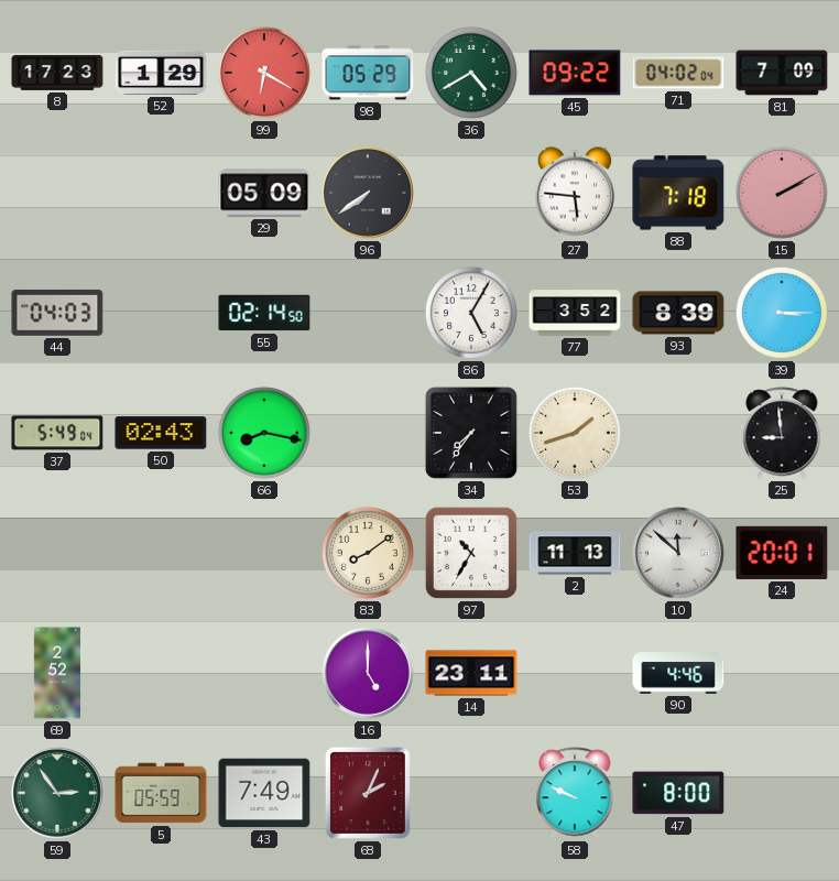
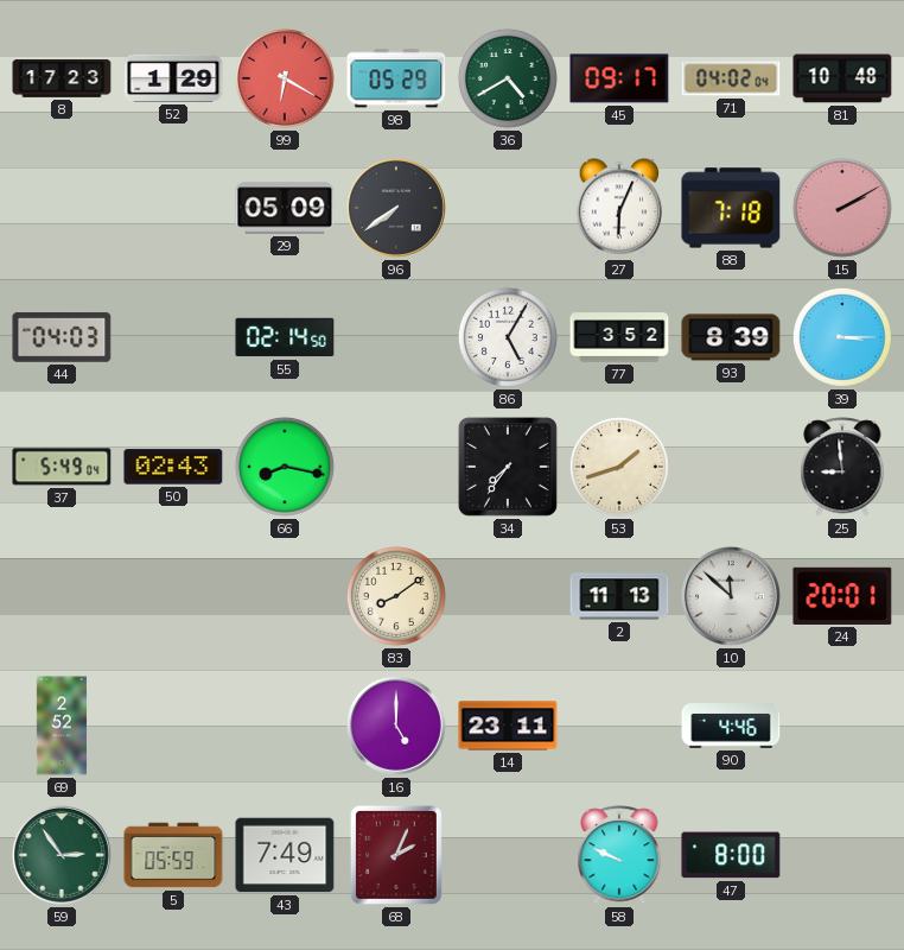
45: 09:22 -> 09:17 (619, 78)
81: 7:09 -> 10:48 (842, 78)
27: 5:46 -> 6:04 (619, 208)
97: 10:35 -> none (471, 553)
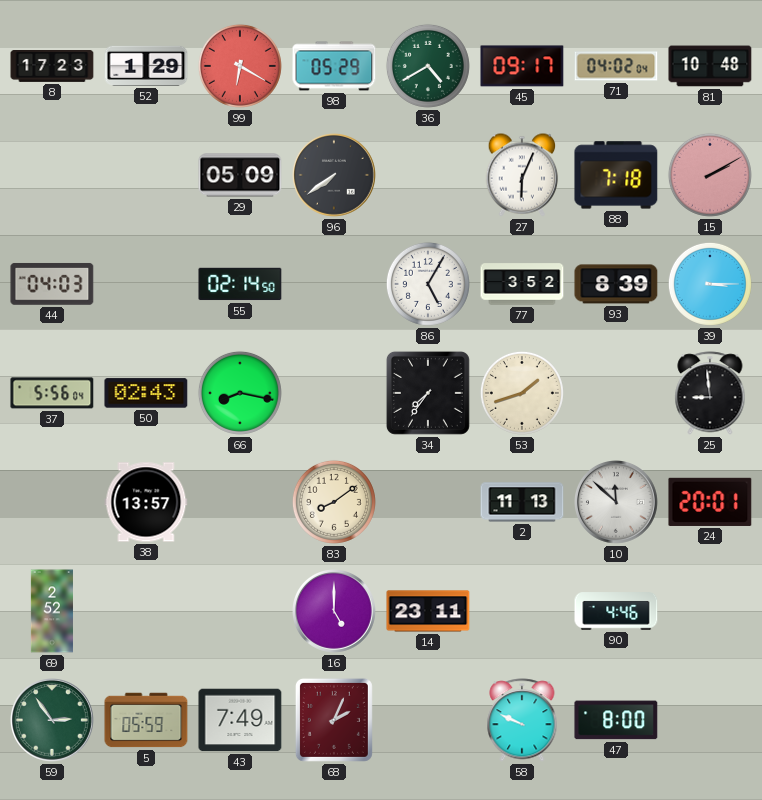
37: 5:49 -> 5:56 (52, 393)
38: none -> 13:57 (146, 502)
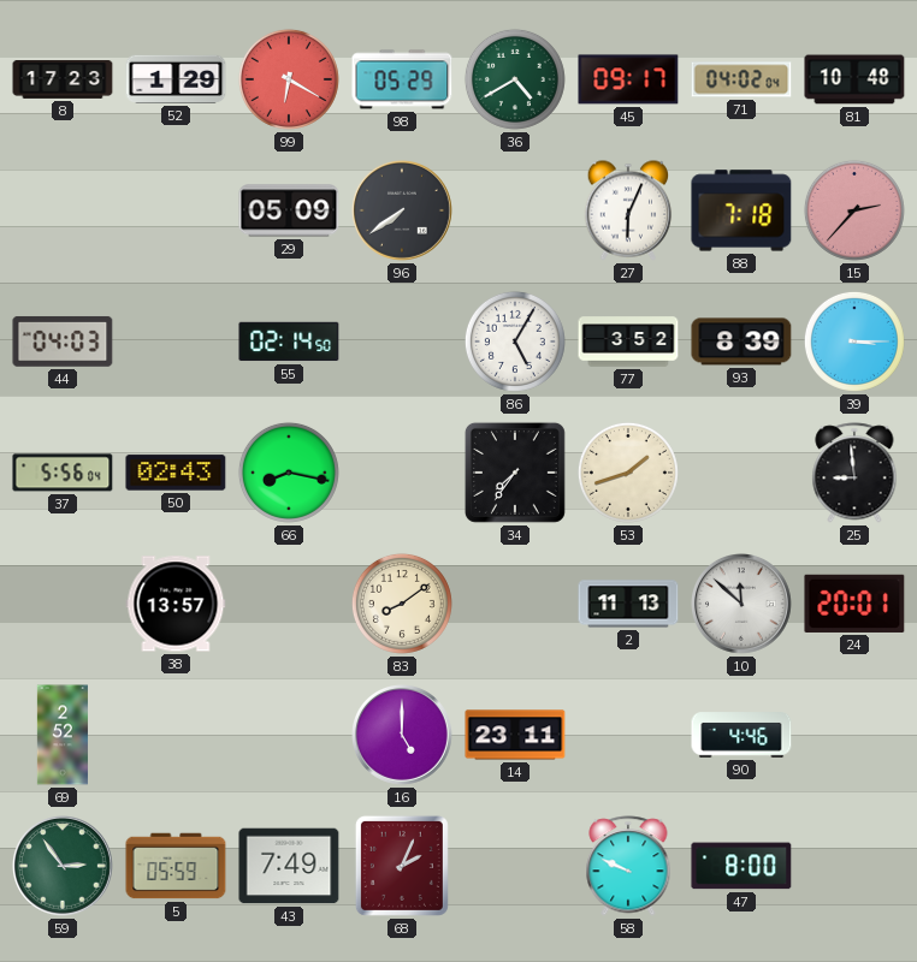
15: 2:10 -> 2:37 (854, 210)
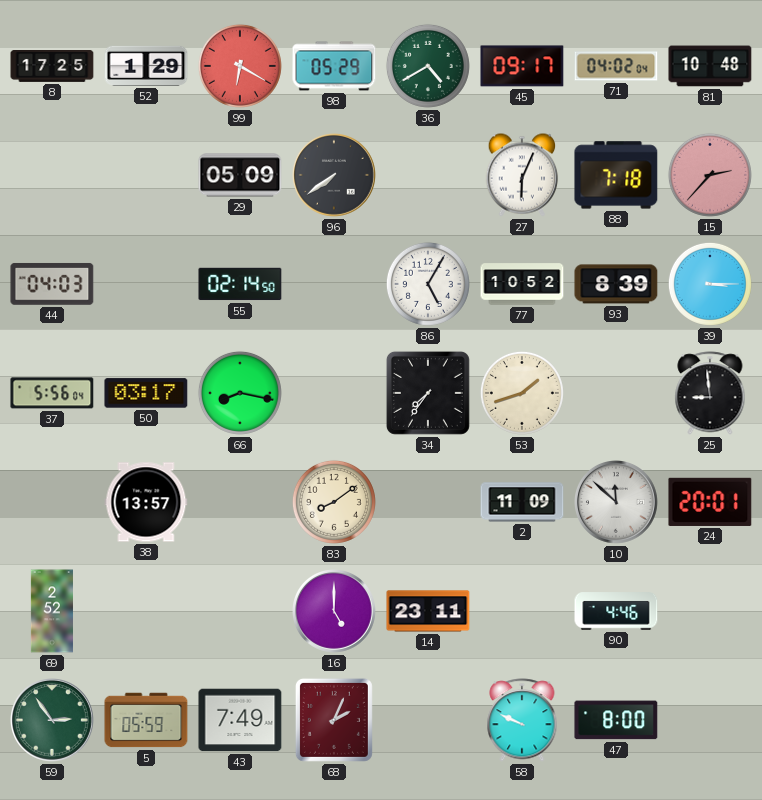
8: 17:23 -> 17:25 (52, 67)
77: 3:52 -> 10:52 (522, 284)
50: 02:43 -> 03:17 (146, 393)
2: 11:13 -> 11:09 (522, 502)
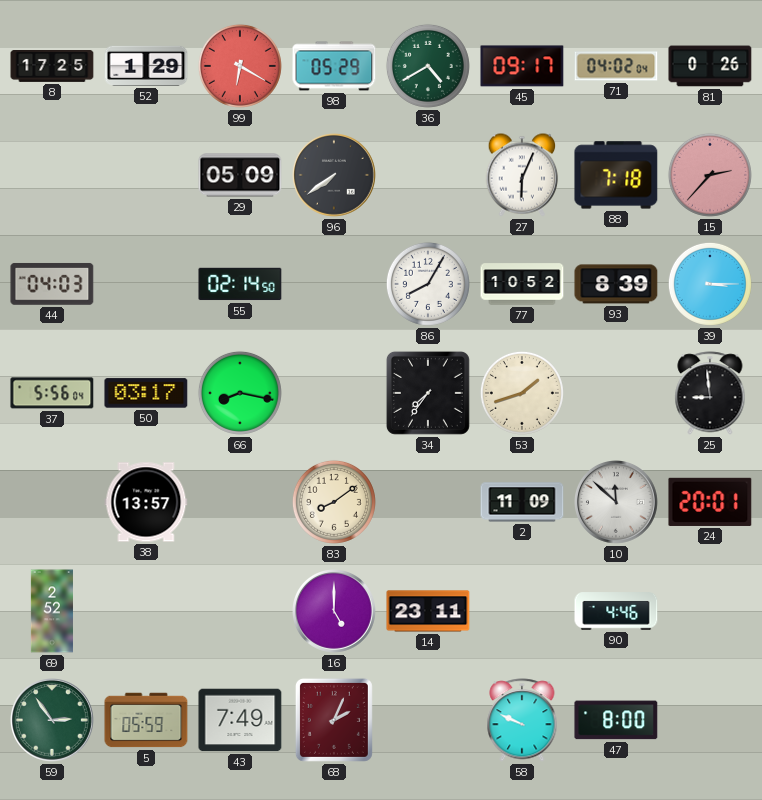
81: 10:48 -> 0:26 (710, 66)
86: 5:05 -> 8:05 (428, 284)
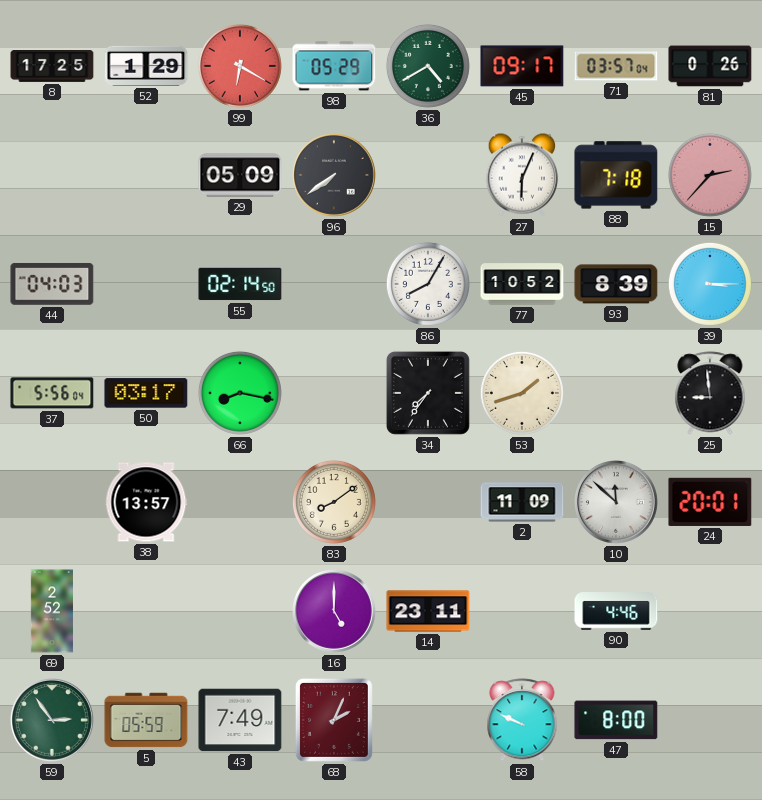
71: 04:02 -> 03:57 (616, 66)
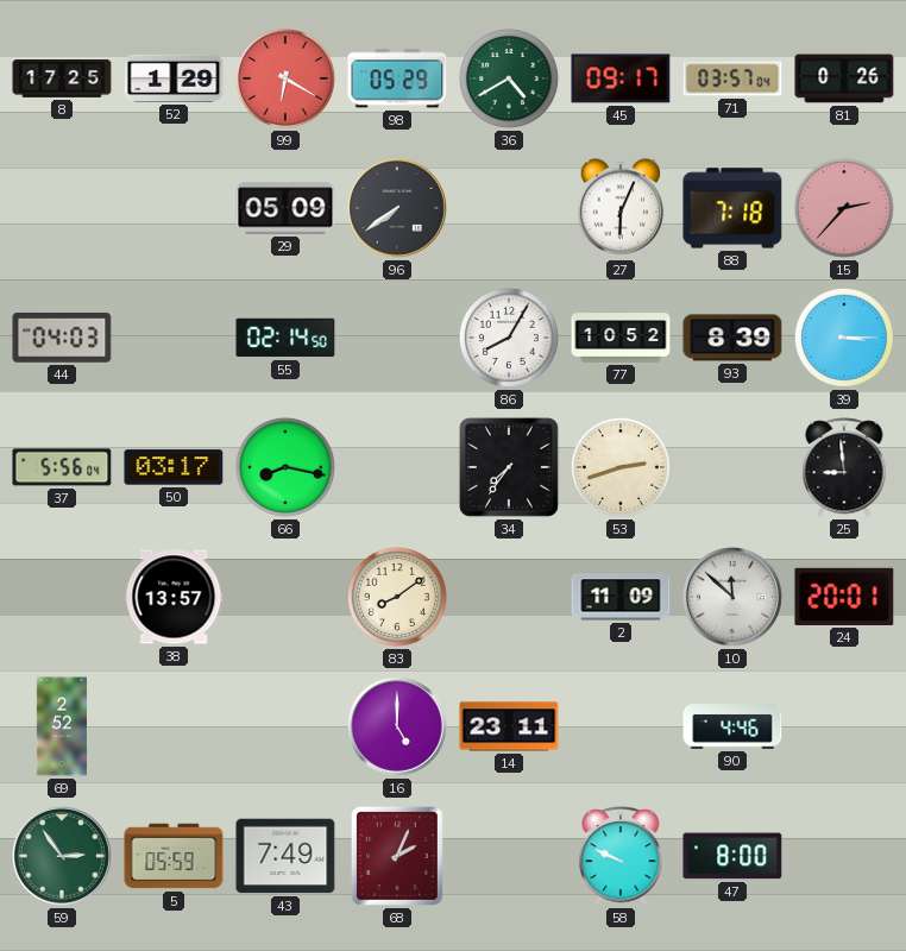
53: 1:42 -> 2:42 (621, 467)
